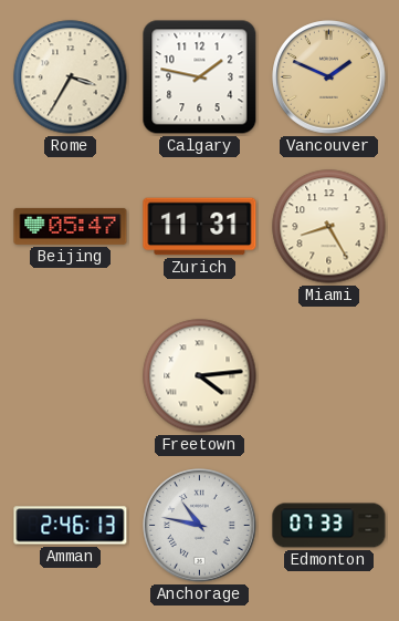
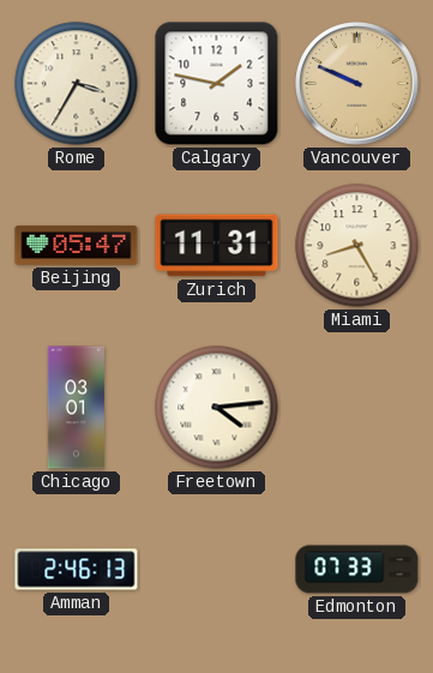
Vancouver: 1:49 -> 9:49 (357, 84)
Chicago: none -> 03:01 (76, 408)
Anchorage: 10:47 -> none (200, 526)
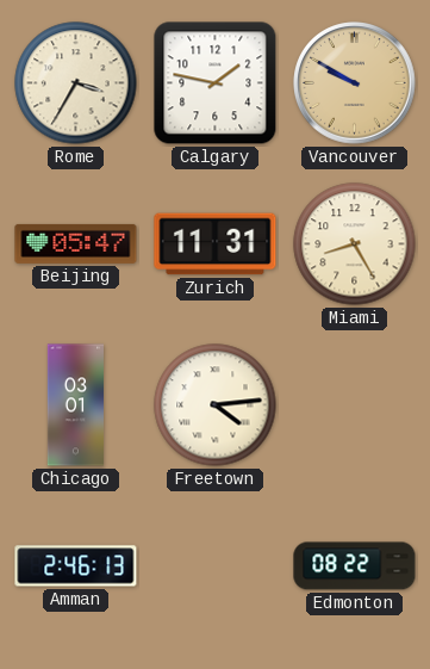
Vancouver: 9:49 -> 9:50 (355, 83)
Edmonton: 07:33 -> 08:22 (355, 566)
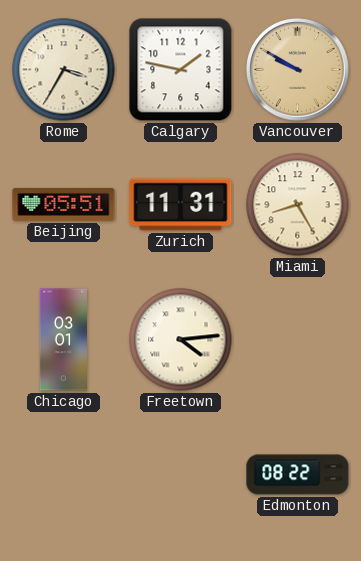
Beijing: 05:47 -> 05:51 (64, 204)
Amman: 2:46 -> none (76, 566)
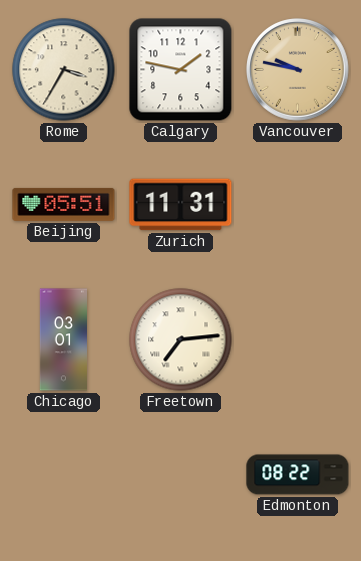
Vancouver: 9:50 -> 9:47 (298, 70)
Miami: 8:25 -> none (298, 205)
Freetown: 4:14 -> 7:14 (181, 340)
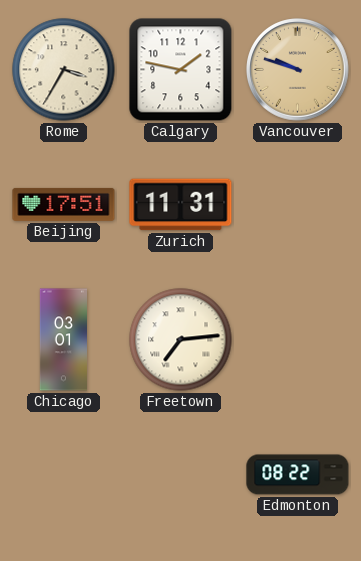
Vancouver: 9:47 -> 9:48 (298, 70)
Beijing: 05:51 -> 17:51 (64, 204)
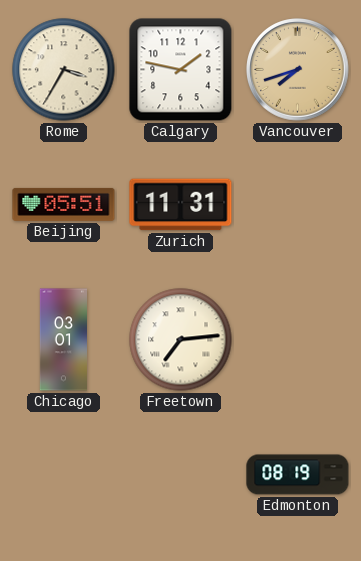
Vancouver: 9:48 -> 7:42 (298, 70)
Beijing: 17:51 -> 05:51 (64, 204)
Edmonton: 08:22 -> 08:19 (298, 475)
